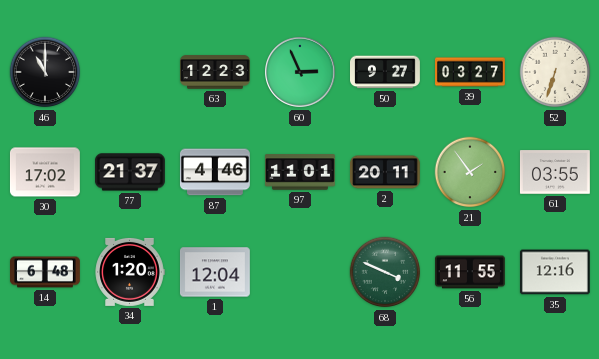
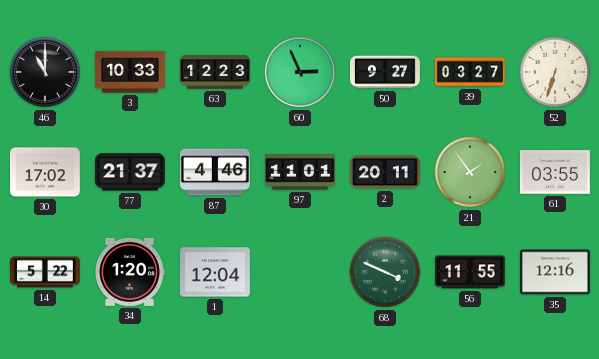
3: none -> 10:33 (130, 72)
14: 6:48 -> 5:22 (46, 272)
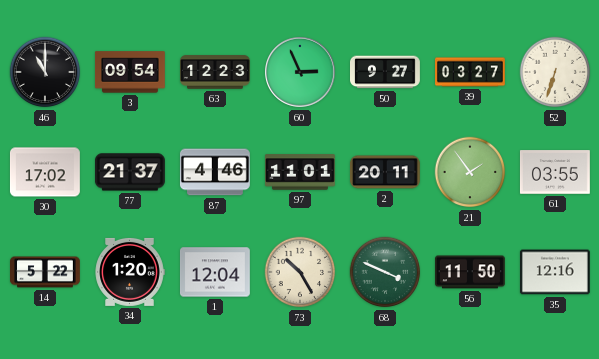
3: 10:33 -> 09:54 (130, 72)
73: none -> 10:25 (300, 272)
56: 11:55 -> 11:50 (470, 272)
